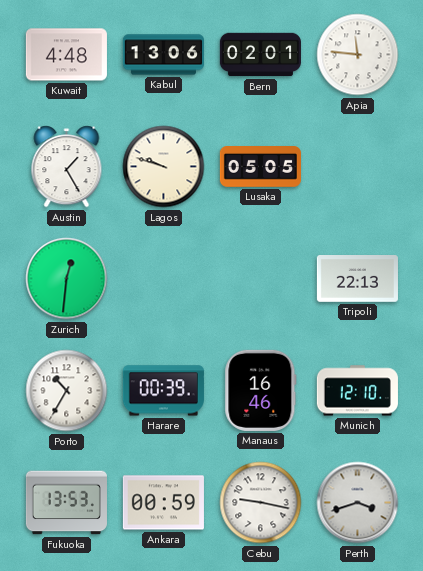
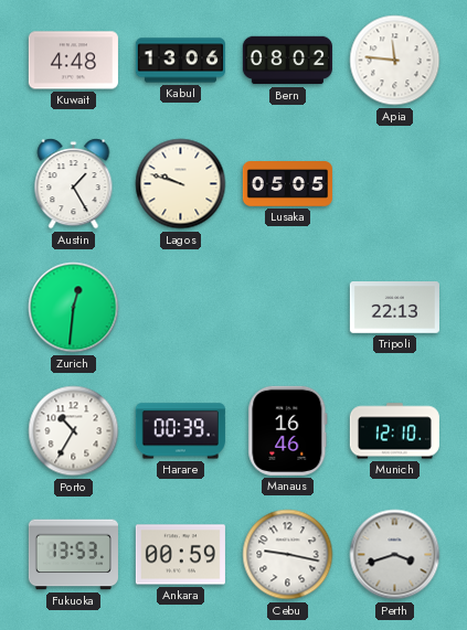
Bern: 02:01 -> 08:02 (287, 61)
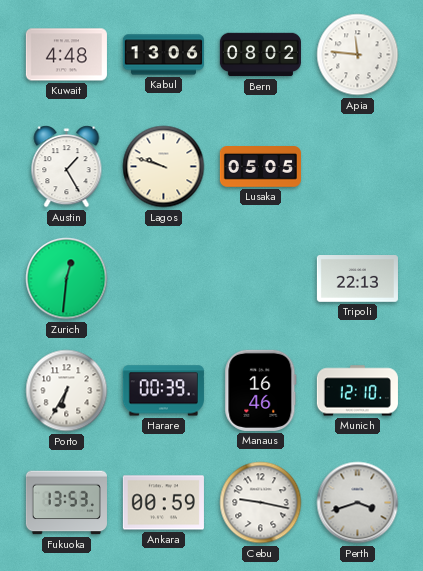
Porto: 10:35 -> 6:35 (67, 391)
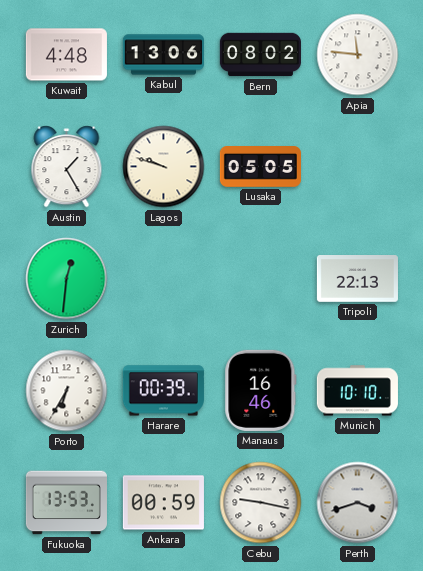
Munich: 12:10 -> 10:10 (357, 391)
